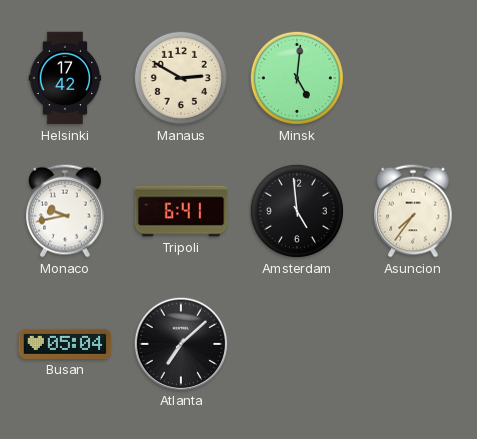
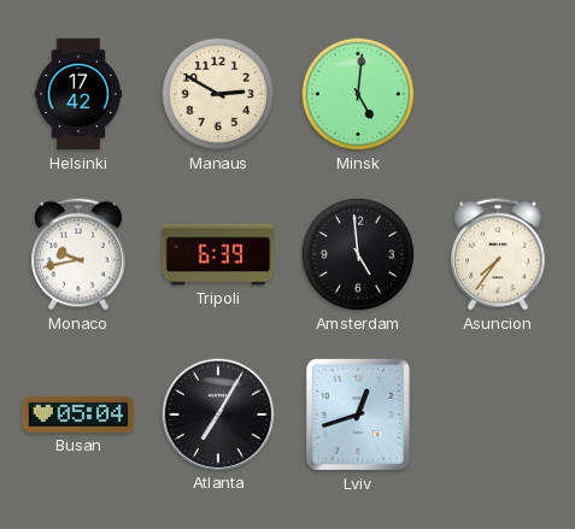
Tripoli: 6:41 -> 6:39 (218, 254)
Atlanta: 7:08 -> 7:05 (217, 413)
Lviv: none -> 12:42 (358, 415)
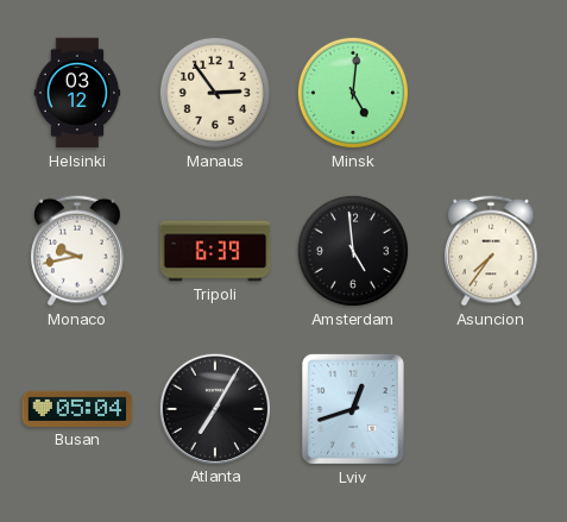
Helsinki: 17:42 -> 03:12 (77, 93)
Manaus: 2:50 -> 2:54 (215, 93)
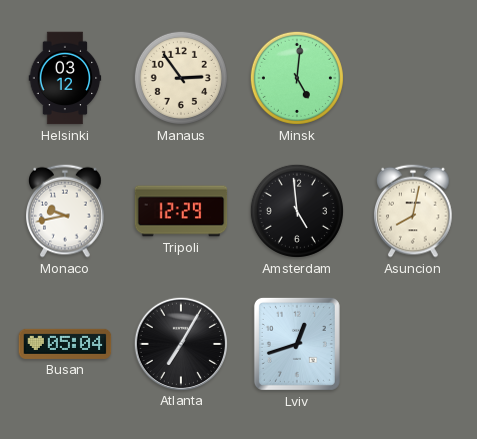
Tripoli: 6:39 -> 12:29 (181, 211)
Asuncion: 7:36 -> 8:02 (414, 211)
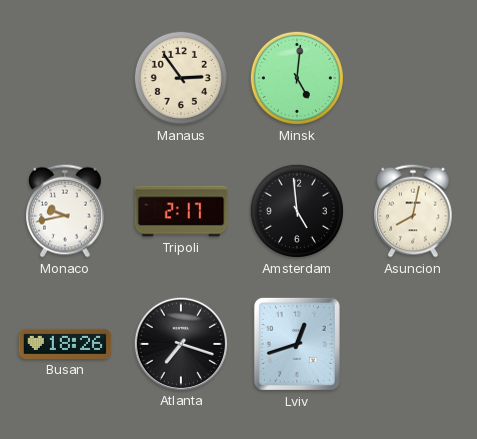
Helsinki: 03:12 -> none (65, 78)
Tripoli: 12:29 -> 2:17 (181, 211)
Busan: 05:04 -> 18:26 (65, 344)
Atlanta: 7:05 -> 7:18 (180, 343)
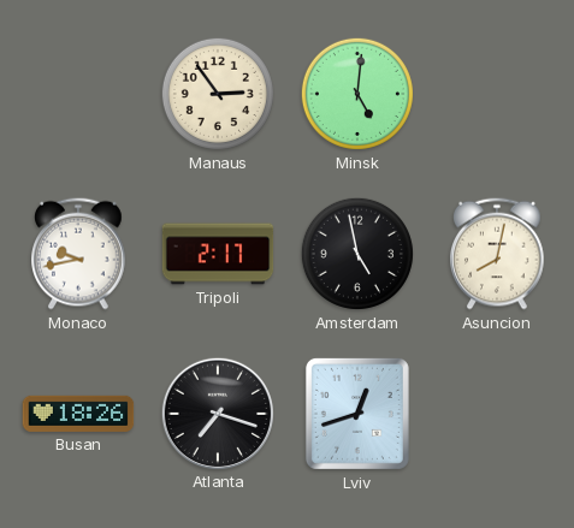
Amsterdam: 4:59 -> 4:58 (357, 254)
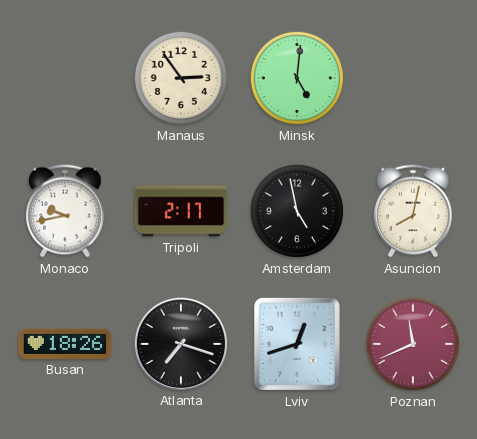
Poznan: none -> 11:41 (413, 344)
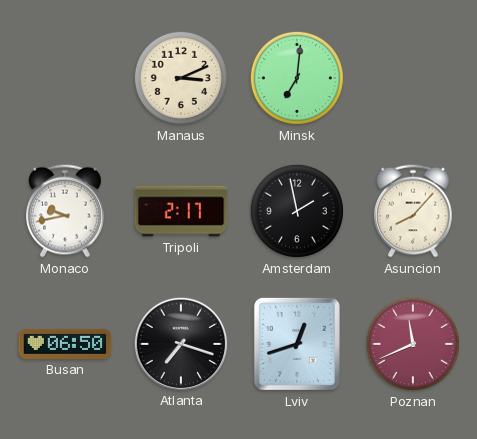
Manaus: 2:54 -> 3:11 (181, 78)
Minsk: 5:01 -> 7:01 (297, 78)
Amsterdam: 4:58 -> 1:58 (297, 211)
Asuncion: 8:02 -> 8:07 (414, 211)
Busan: 18:26 -> 06:50 (65, 344)
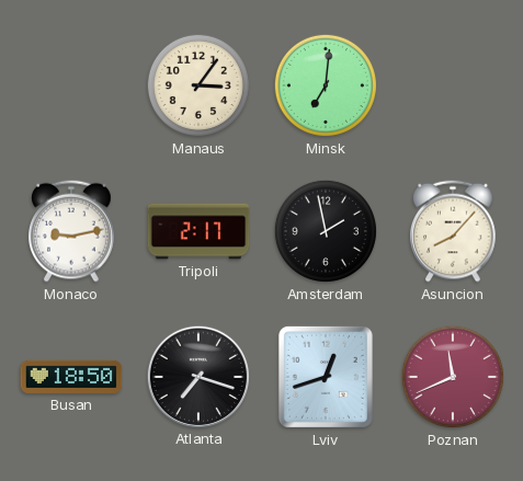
Manaus: 3:11 -> 3:06 (198, 85)
Monaco: 9:43 -> 9:13 (72, 231)
Busan: 06:50 -> 18:50 (71, 377)
